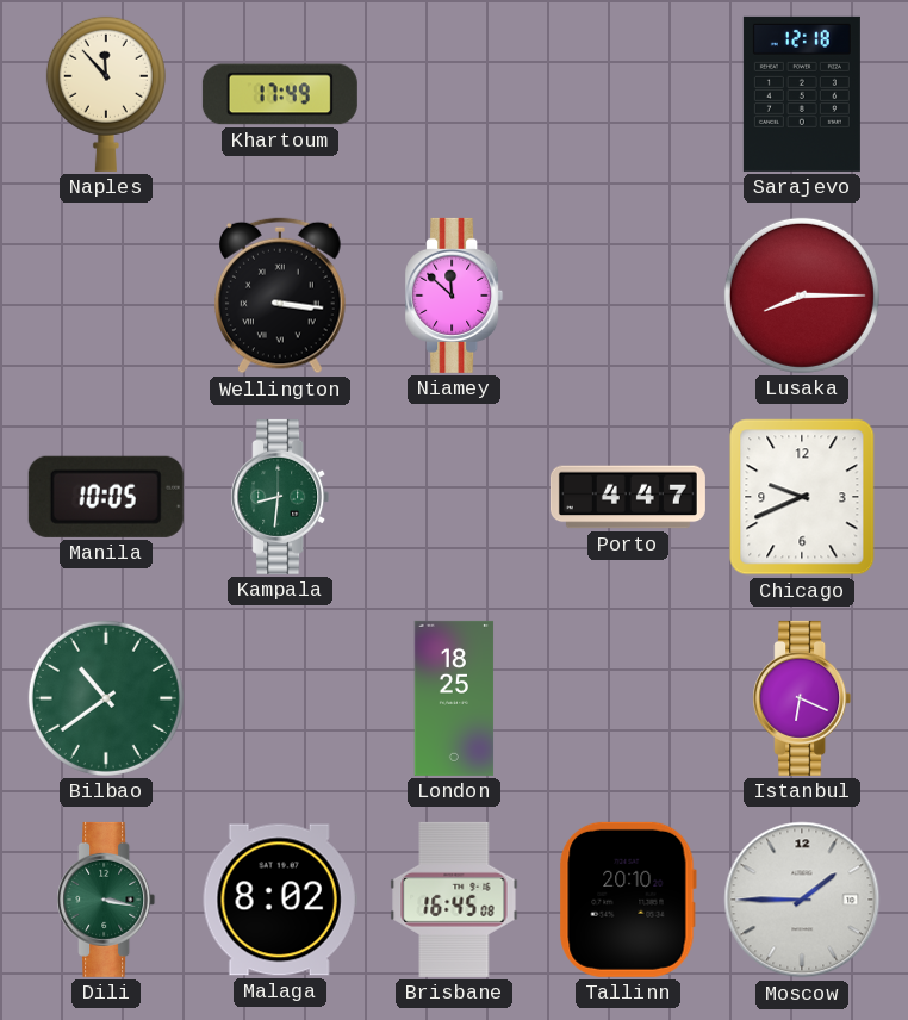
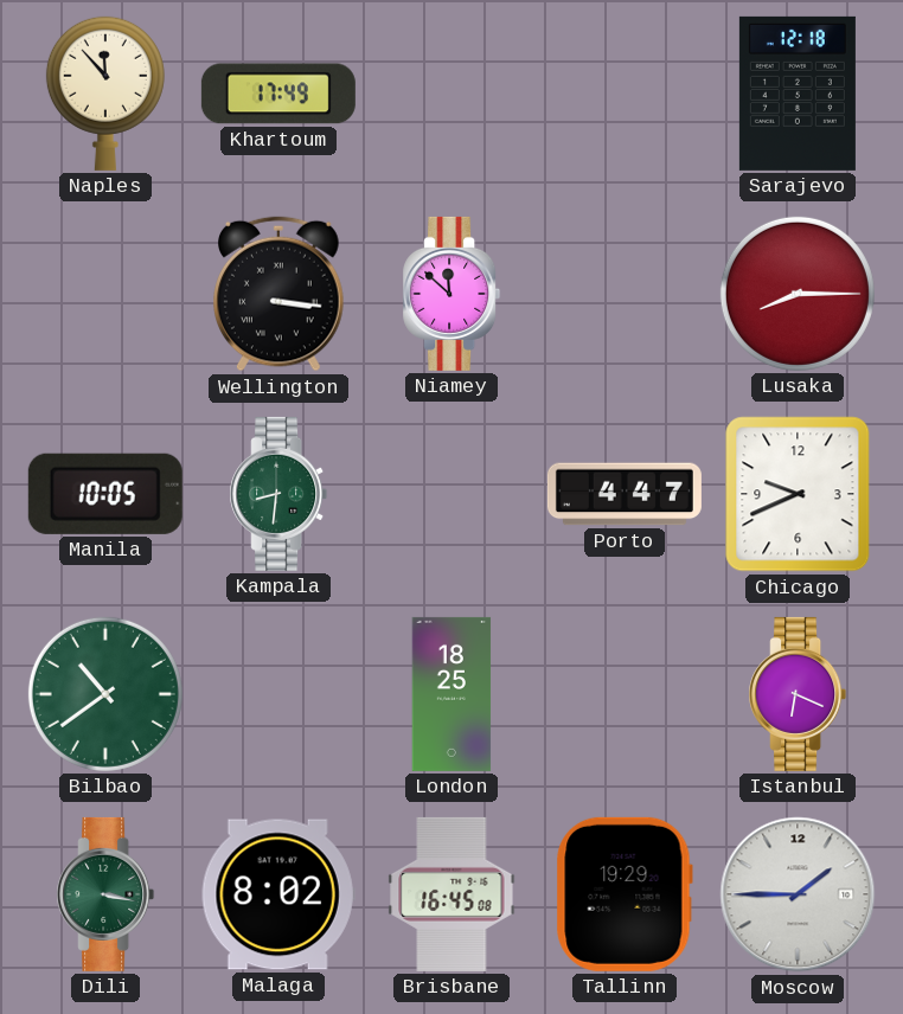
Tallinn: 20:10 -> 19:29 (625, 894)
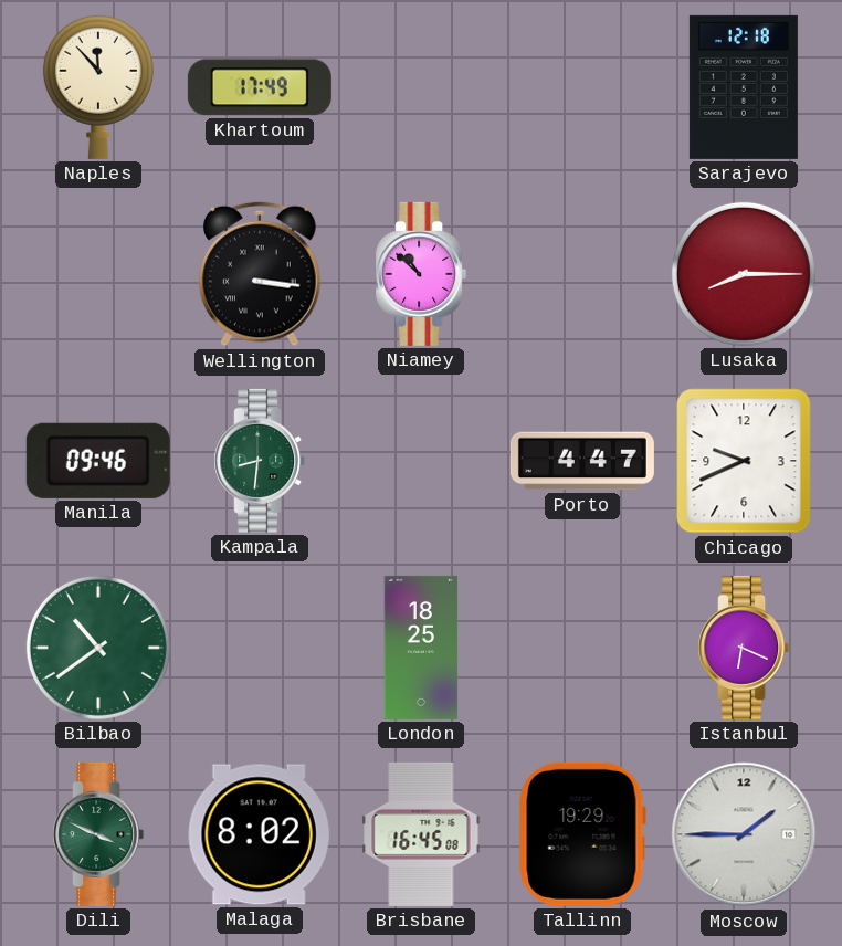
Niamey: 11:52 -> 10:52 (421, 274)
Manila: 10:05 -> 09:46 (98, 461)
Dili: 3:17 -> 3:49 (98, 834)
